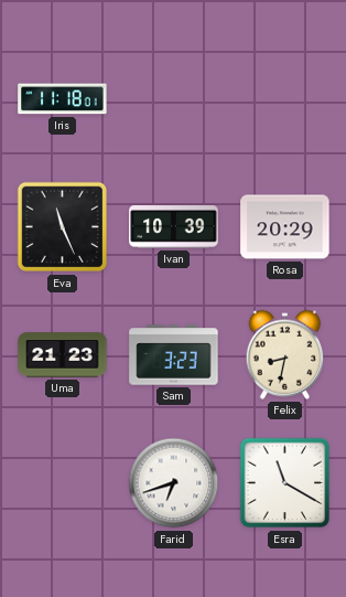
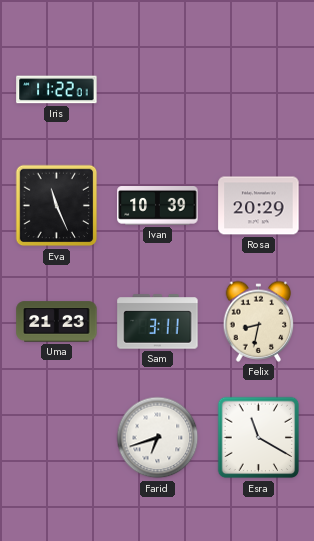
Iris: 11:18 -> 11:22 (57, 90)
Sam: 3:23 -> 3:11 (158, 322)
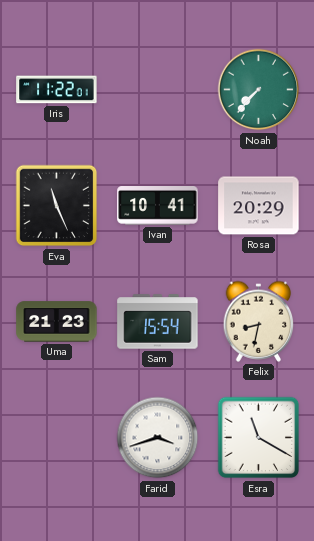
Noah: none -> 7:37 (259, 90)
Ivan: 10:39 -> 10:41 (158, 206)
Sam: 3:11 -> 15:54 (158, 322)
Farid: 6:42 -> 3:42 (158, 438)
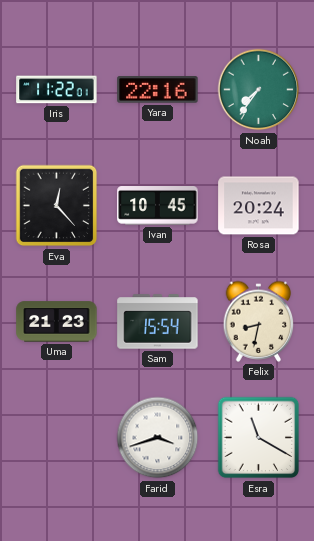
Yara: none -> 22:16 (158, 90)
Noah: 7:37 -> 7:36 (259, 90)
Eva: 11:26 -> 12:23 (57, 206)
Ivan: 10:41 -> 10:45 (158, 206)
Rosa: 20:29 -> 20:24 (259, 206)
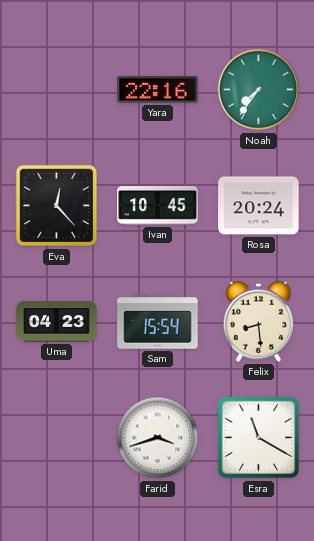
Iris: 11:22 -> none (57, 90)
Uma: 21:23 -> 04:23 (57, 322)
Felix: 8:32 -> 8:29 (259, 321)
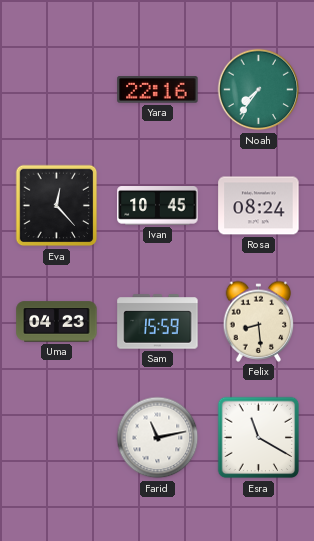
Rosa: 20:24 -> 08:24 (259, 206)
Sam: 15:54 -> 15:59 (158, 322)
Farid: 3:42 -> 11:13 (158, 438)
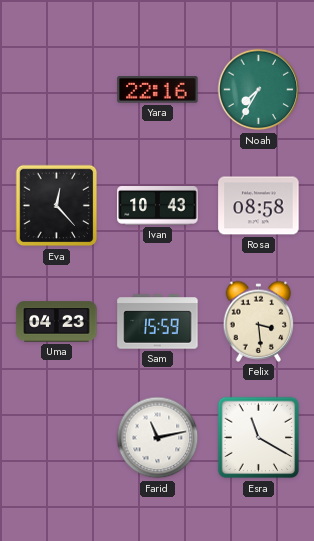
Noah: 7:36 -> 7:35 (259, 90)
Ivan: 10:45 -> 10:43 (158, 206)
Rosa: 08:24 -> 08:58 (259, 206)
Felix: 8:29 -> 3:29 (259, 321)
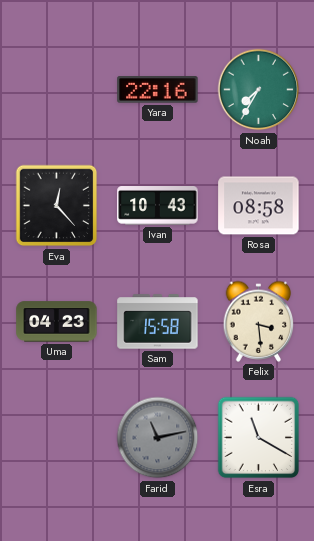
Sam: 15:59 -> 15:58 (158, 322)
Farid dial: white -> grey (158, 438)
